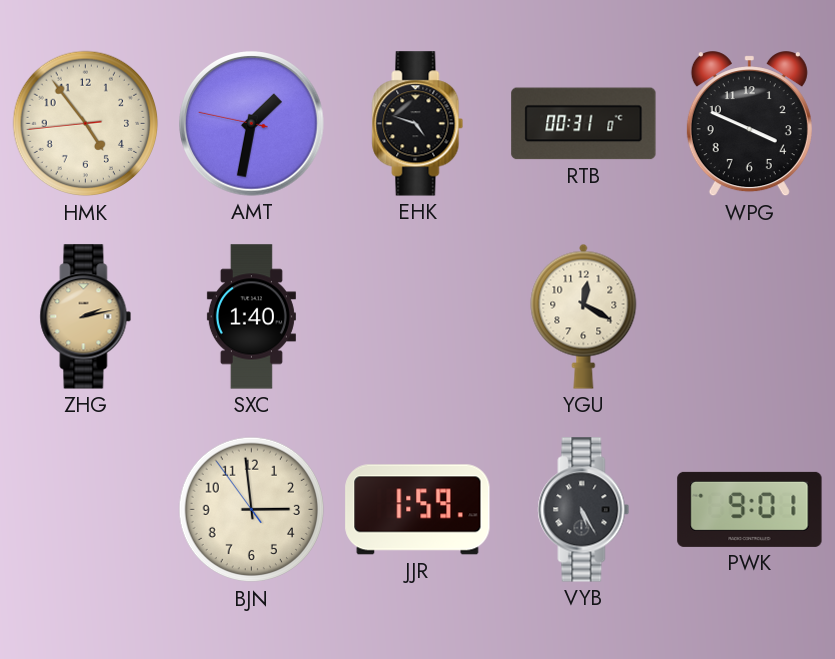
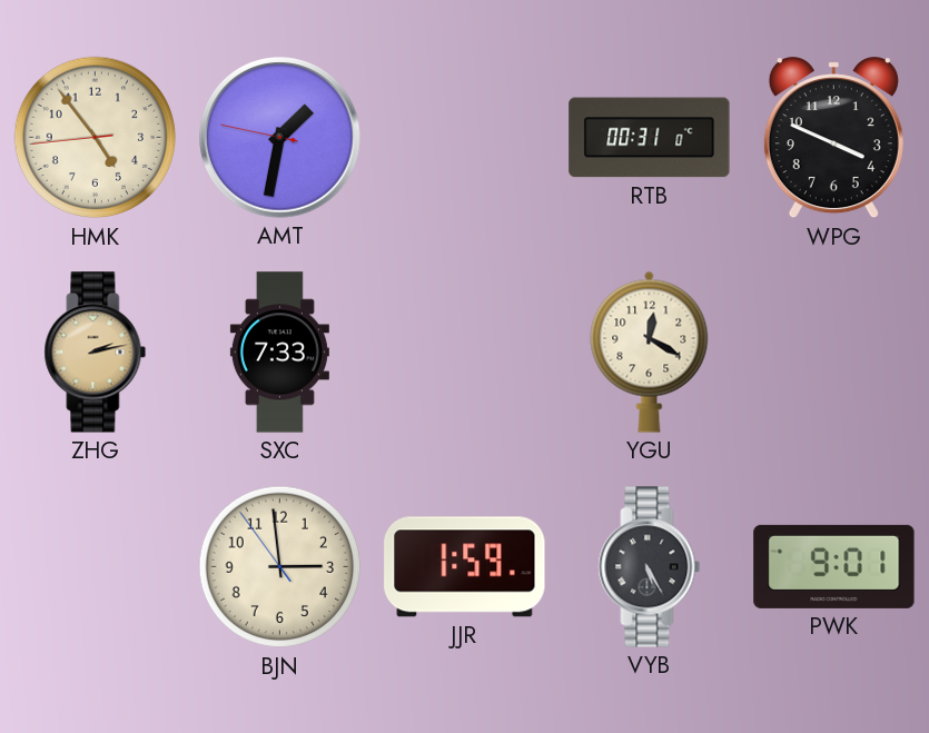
EHK: 4:48 -> none (418, 124)
SXC: 1:40 -> 7:33 (279, 353)
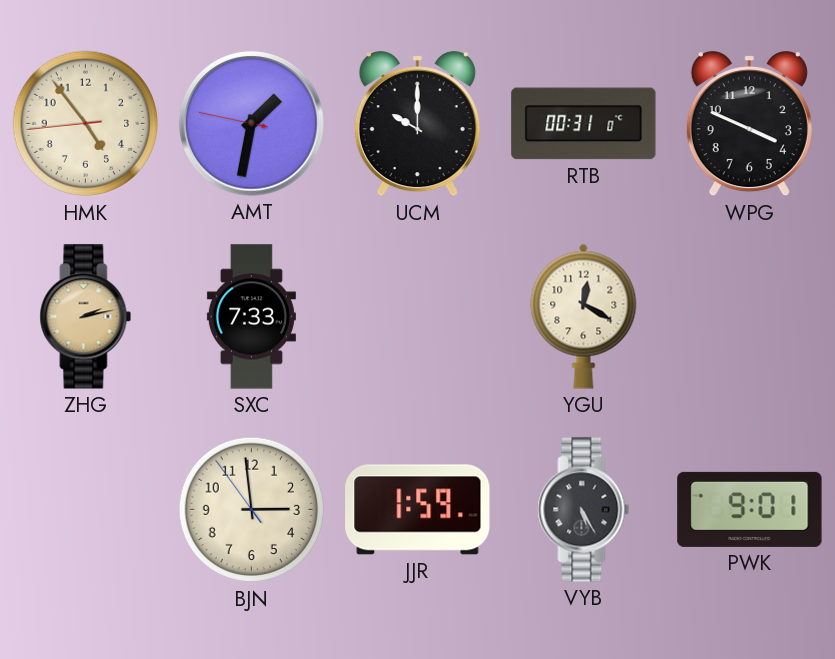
UCM: none -> 10:00 (417, 124)
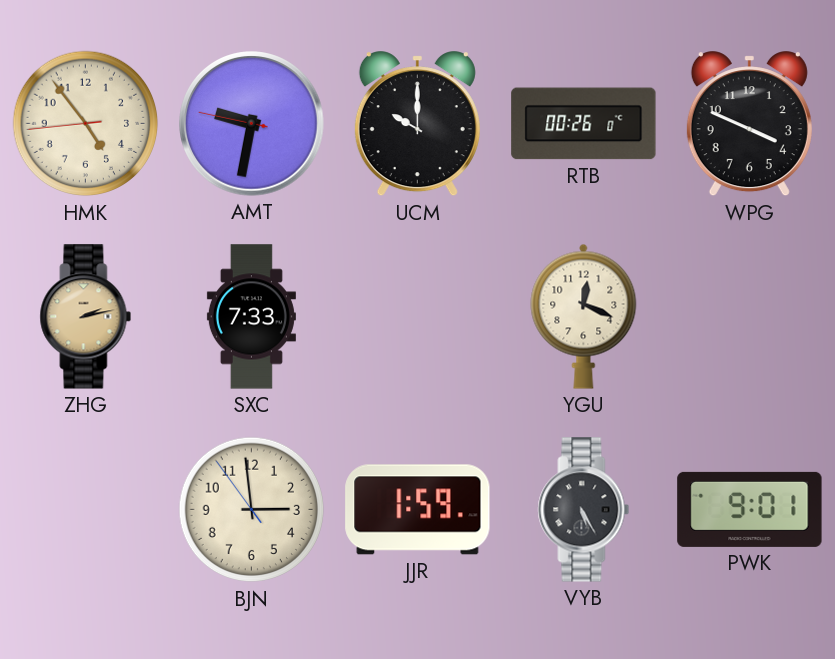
AMT: 1:31 -> 9:31 (252, 124)
RTB: 00:31 -> 00:26 (584, 124)
YGU: 12:20 -> 12:19 (584, 316)
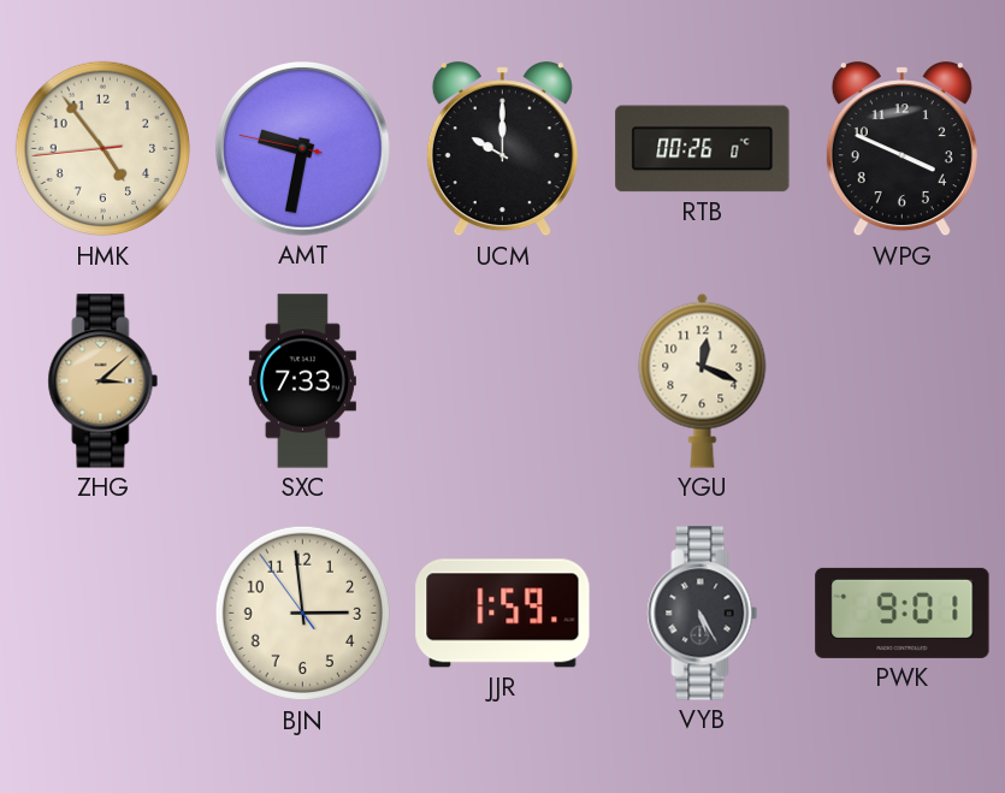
ZHG: 2:13 -> 3:08 (104, 381)
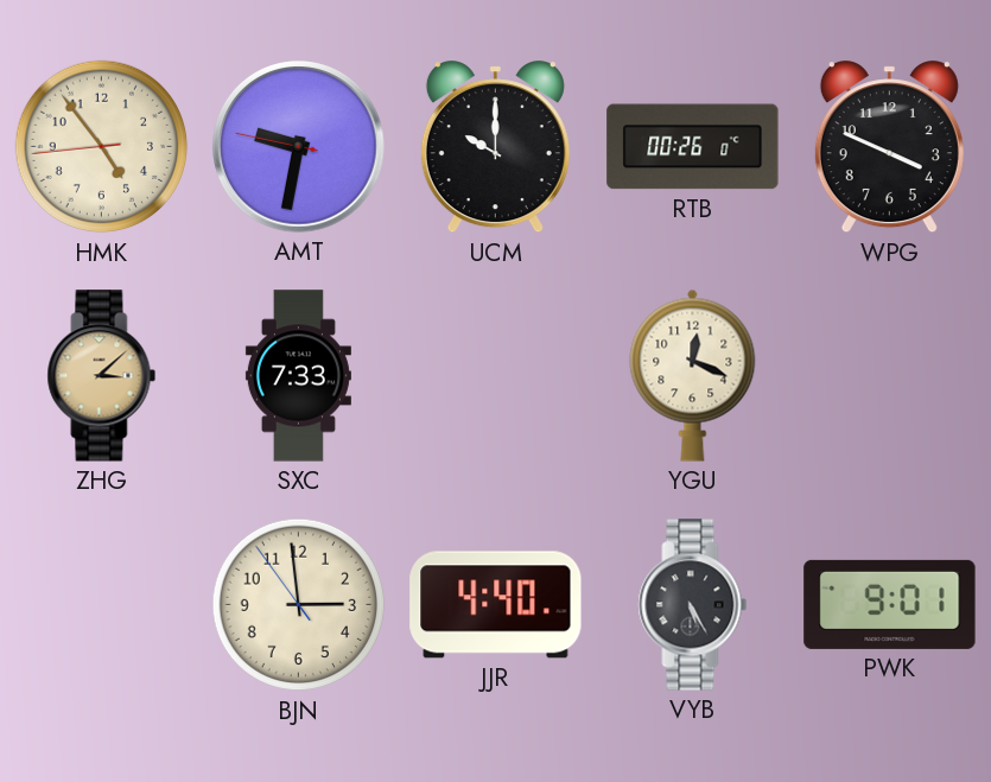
JJR: 1:59 -> 4:40 (496, 605)
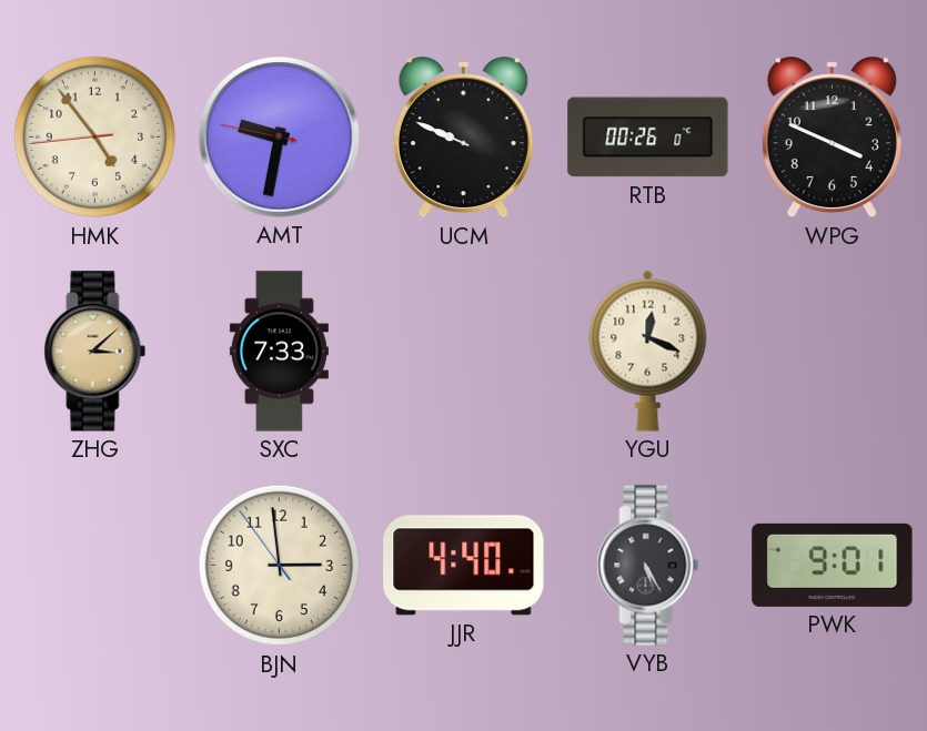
UCM: 10:00 -> 9:49 (463, 138)
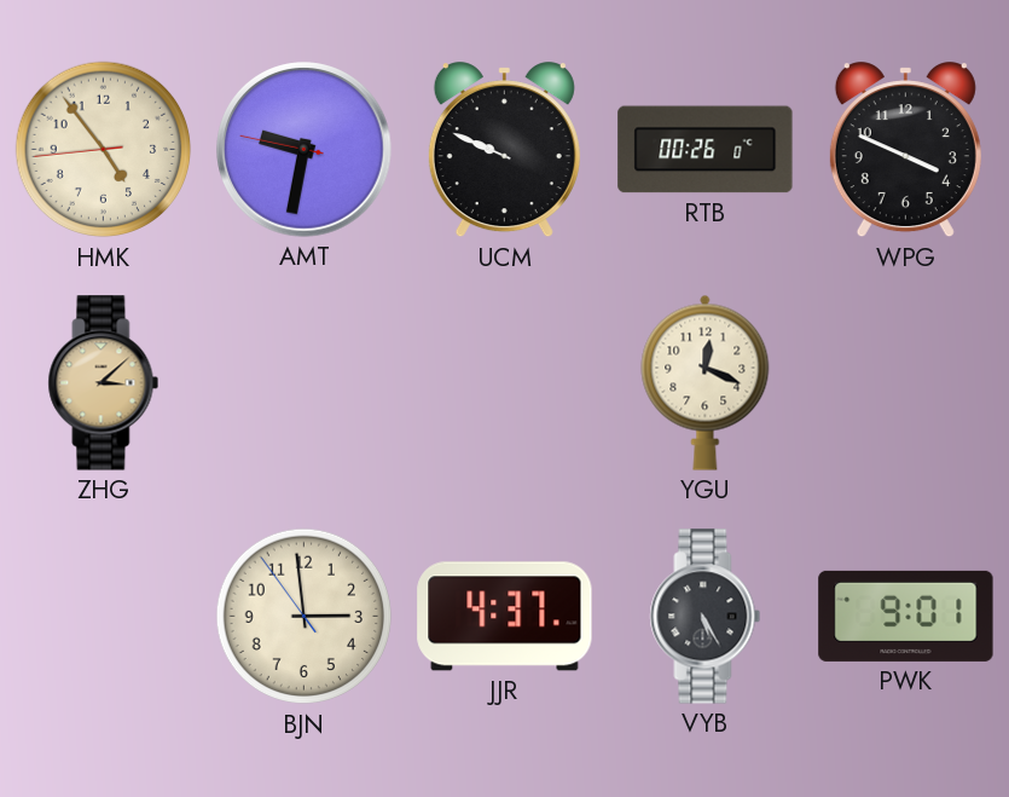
SXC: 7:33 -> none (279, 352)
JJR: 4:40 -> 4:37 (505, 617)
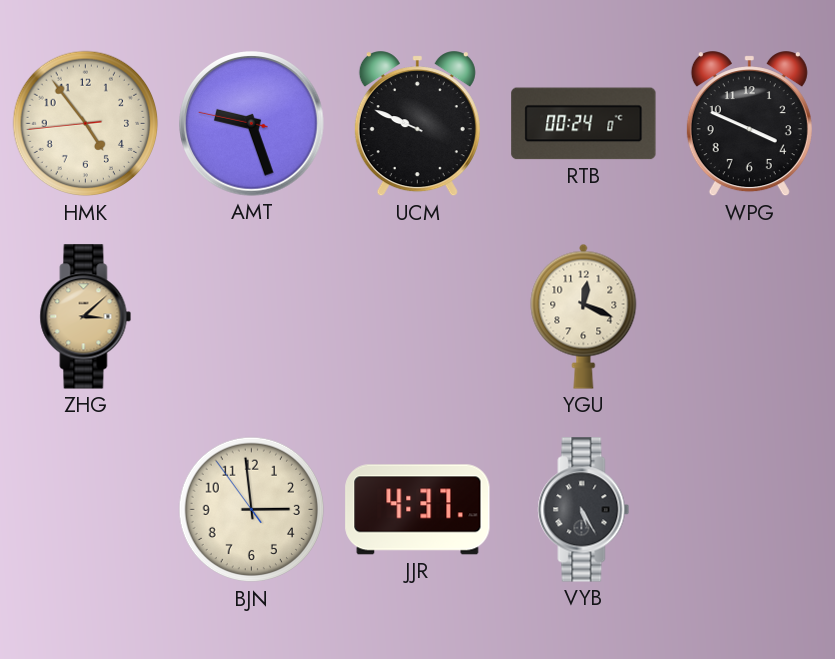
AMT: 9:31 -> 9:26 (252, 124)
RTB: 00:26 -> 00:24 (584, 124)
PWK: 9:01 -> none (906, 616)
